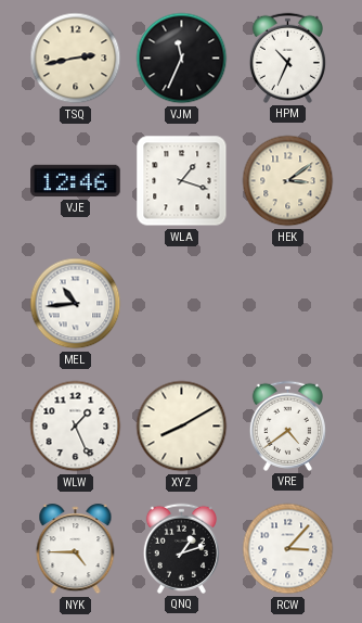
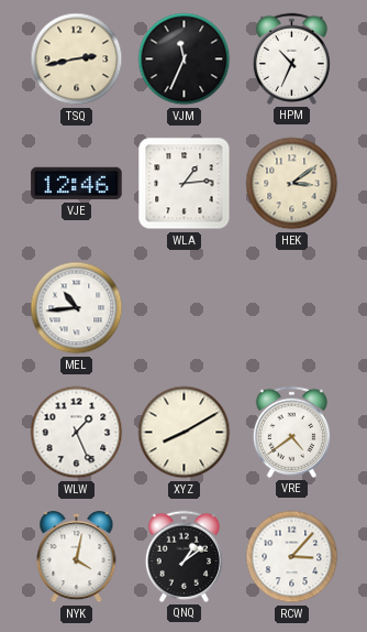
WLA: 1:18 -> 1:14 (185, 184)
NYK: 4:45 -> 4:02 (77, 557)
QNQ: 1:12 -> 1:09 (183, 556)
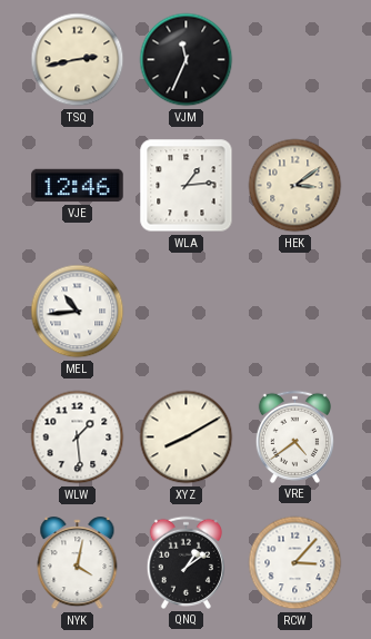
HPM: 10:34 -> none (291, 58)
WLW: 1:26 -> 1:29 (78, 438)
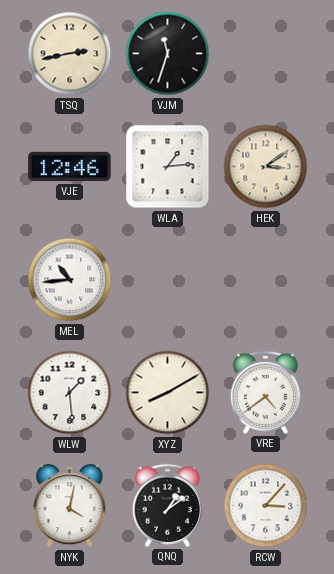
VJM: 11:34 -> 11:33 (168, 54)
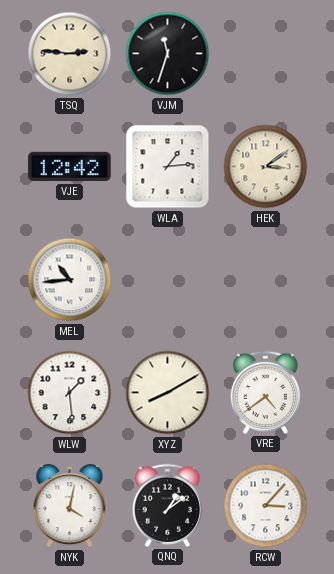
TSQ: 2:43 -> 2:46 (70, 54)
VJE: 12:46 -> 12:42 (70, 167)
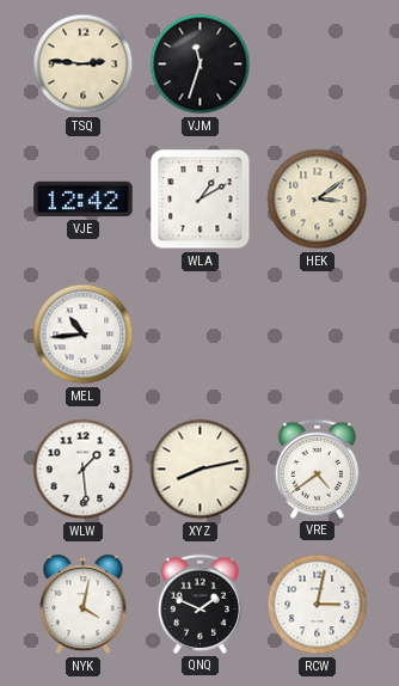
WLA: 1:14 -> 1:10 (201, 200)
XYZ: 8:10 -> 8:13 (201, 470)
QNQ: 1:09 -> 1:49 (199, 604)
RCW: 3:07 -> 3:02 (318, 605)
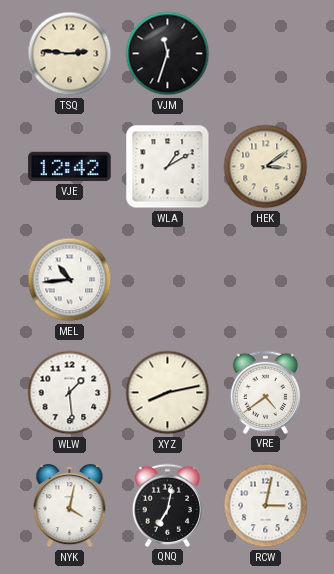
QNQ: 1:49 -> 7:02 (167, 505)
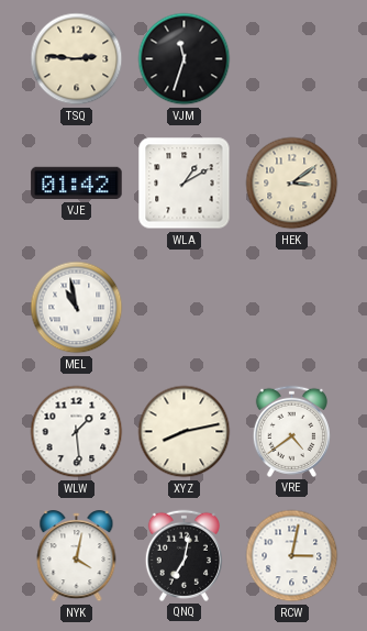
VJE: 12:42 -> 01:42 (77, 184)
MEL: 10:44 -> 10:58 (77, 308)
